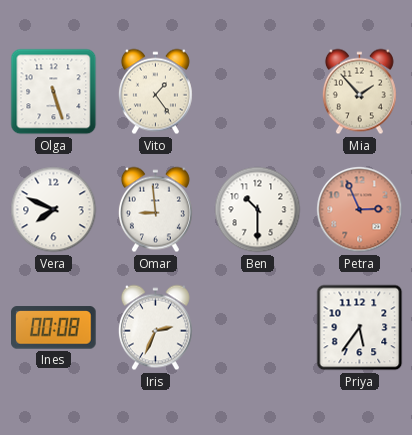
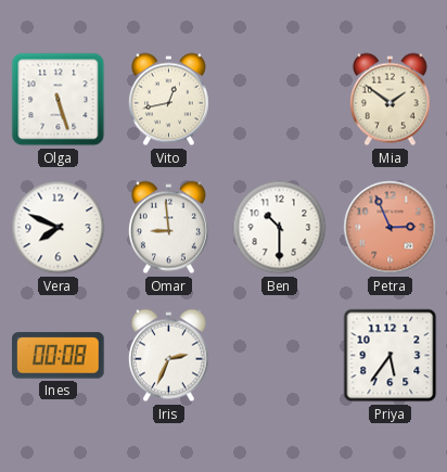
Vito: 1:24 -> 12:43 (168, 100)
Mia: 1:53 -> 1:51 (389, 100)
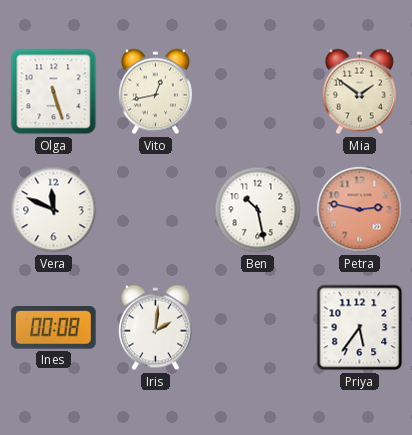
Vera: 7:49 -> 11:49 (54, 210)
Omar: 8:59 -> none (168, 228)
Ben: 10:30 -> 10:28 (258, 210)
Petra: 2:56 -> 2:47 (360, 210)
Iris: 2:34 -> 2:01 (155, 328)
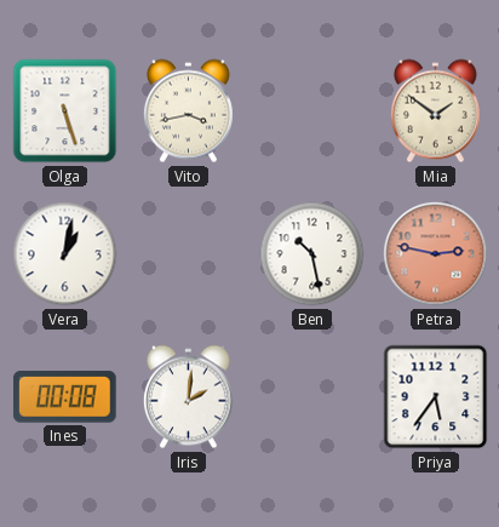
Vito: 12:43 -> 3:43 (188, 111)
Vera: 11:49 -> 1:02 (65, 254)
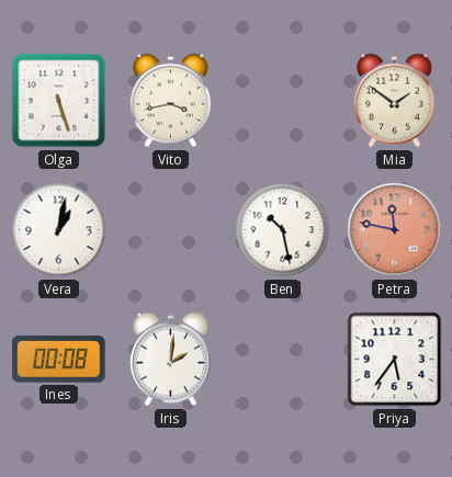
Petra: 2:47 -> 11:47 (395, 230)
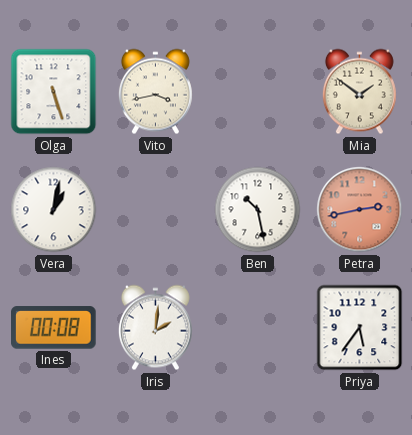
Petra: 11:47 -> 2:43 (360, 210)
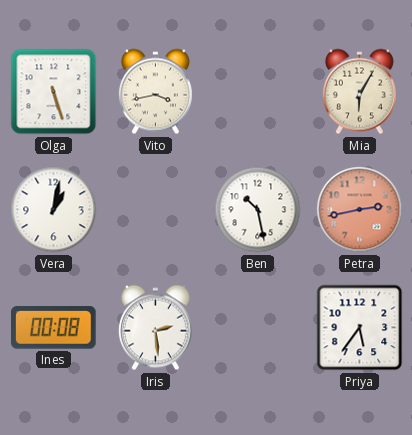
Mia: 1:51 -> 6:05 (359, 92)
Iris: 2:01 -> 2:29 (155, 328)
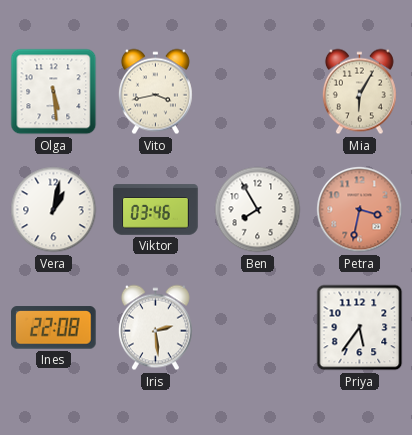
Olga: 5:27 -> 5:29 (54, 92)
Viktor: none -> 03:46 (156, 210)
Ben: 10:28 -> 7:55 (258, 210)
Petra: 2:43 -> 3:32 (360, 210)
Ines: 00:08 -> 22:08 (54, 328)
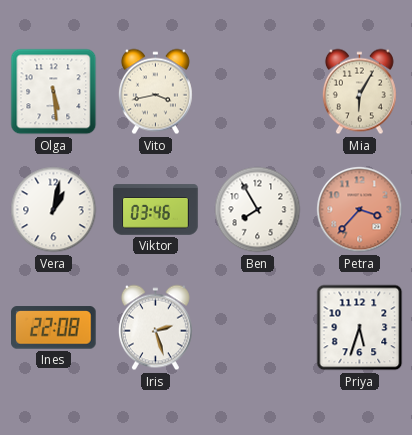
Petra: 3:32 -> 3:37 (360, 210)
Iris: 2:29 -> 2:27 (155, 328)
Priya: 5:36 -> 5:33 (360, 328)
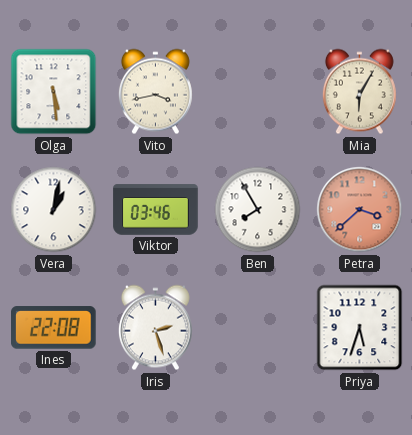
Petra: 3:37 -> 3:38 (360, 210)
